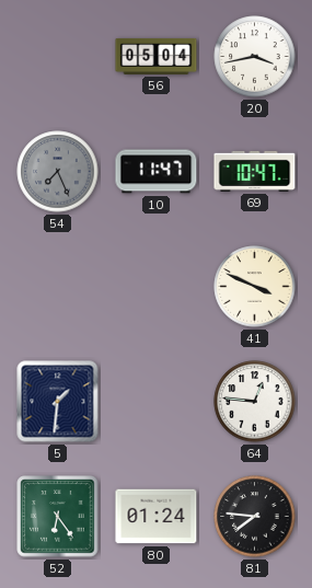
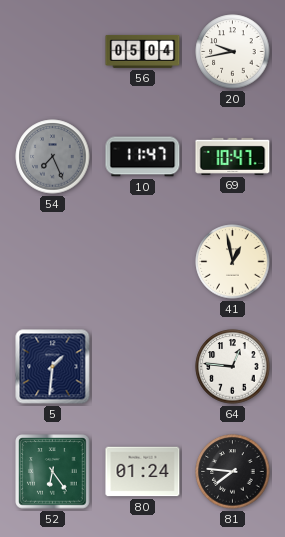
20: 3:43 -> 9:43 (233, 52)
41: 3:49 -> 12:58 (233, 262)
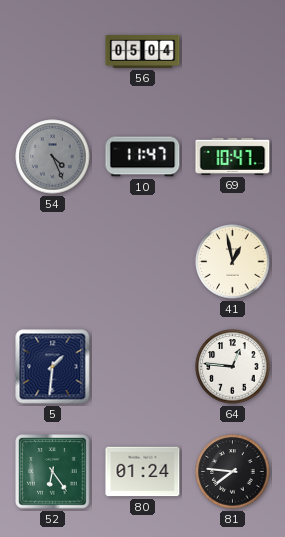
20: 9:43 -> none (233, 52)
54: 7:26 -> 4:26 (53, 157)
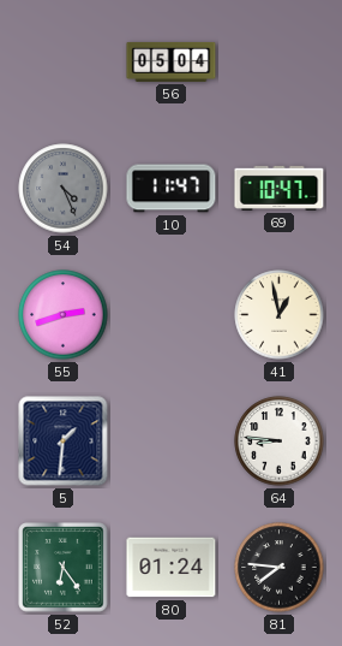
55: none -> 2:42 (64, 315)
64: 12:46 -> 8:46 (280, 441)
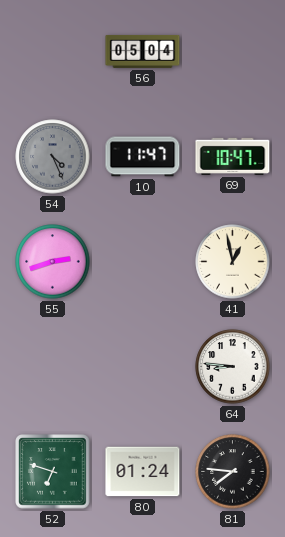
5: 1:31 -> none (64, 441)
52: 6:24 -> 6:48 (53, 472)
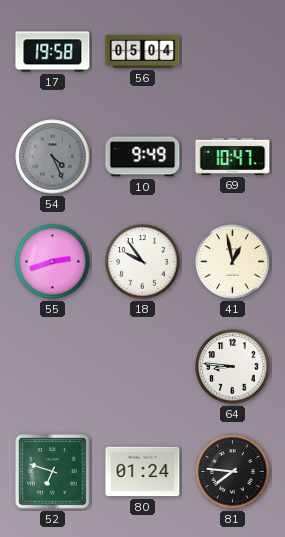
17: none -> 19:58 (53, 52)
10: 11:47 -> 9:49 (143, 157)
18: none -> 9:54 (143, 262)
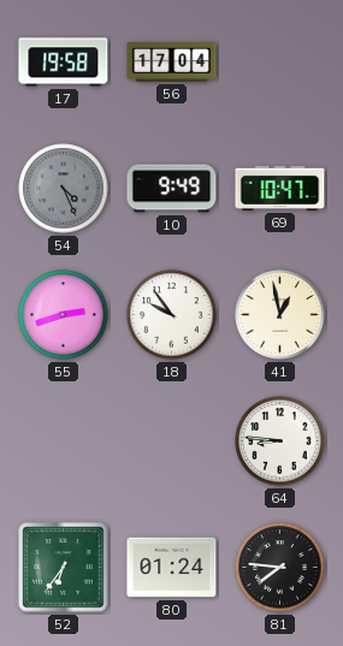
56: 05:04 -> 17:04 (172, 61)
52: 6:48 -> 6:36 (64, 568)
